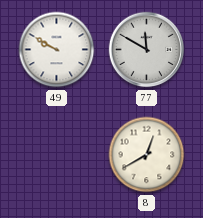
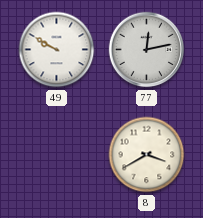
77: 11:50 -> 12:13 (147, 50)
8: 12:40 -> 3:40 (147, 155)
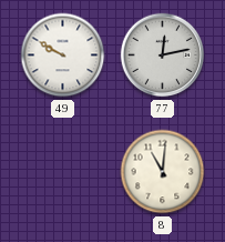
8: 3:40 -> 11:01 (163, 172)
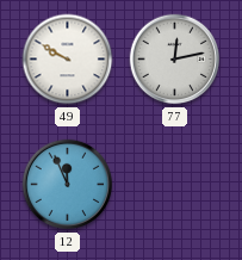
12: none -> 11:56 (68, 185)
8: 11:01 -> none (163, 172)
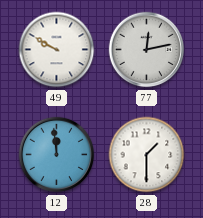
12: 11:56 -> 11:59 (57, 155)
28: none -> 1:30 (147, 155)
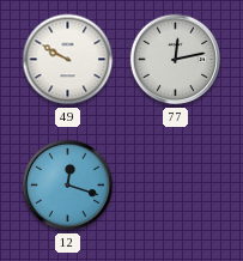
12: 11:59 -> 12:18 (68, 186)
28: 1:30 -> none (147, 155)
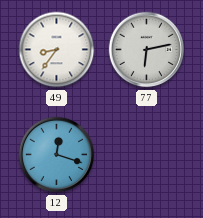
49: 9:50 -> 8:36 (57, 50)
77: 12:13 -> 6:13 (147, 50)
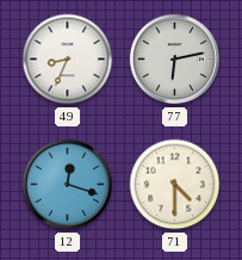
49: 8:36 -> 8:34 (68, 60)
71: none -> 4:30 (175, 185)
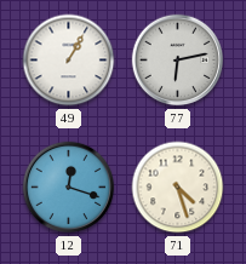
49: 8:34 -> 1:05 (69, 61)
71: 4:30 -> 4:27 (178, 188)
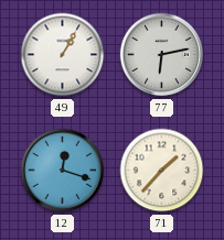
71: 4:27 -> 1:37 (162, 171)
